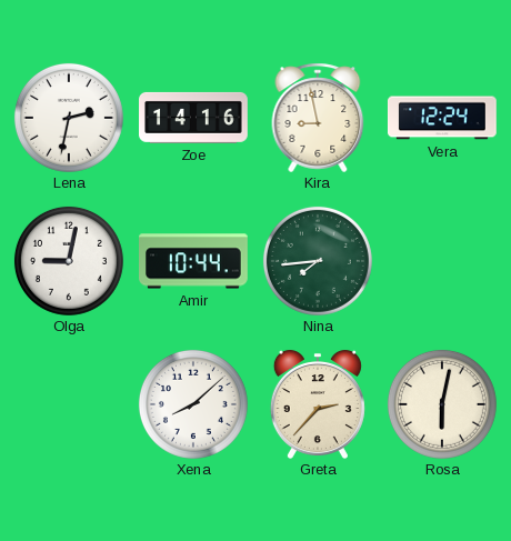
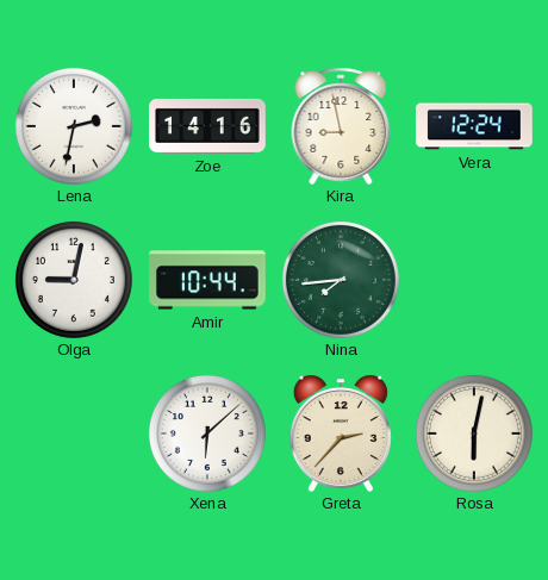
Xena: 8:08 -> 6:08 (207, 434)
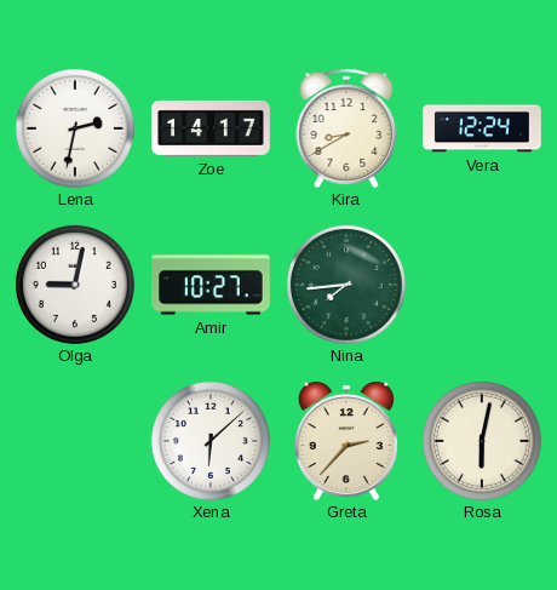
Zoe: 14:16 -> 14:17 (212, 128)
Kira: 8:58 -> 8:40 (346, 128)
Amir: 10:44 -> 10:27 (212, 285)
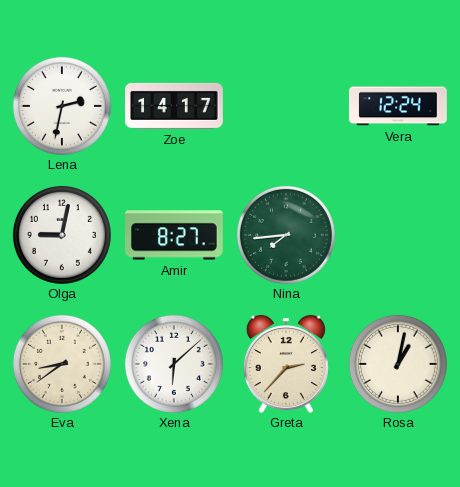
Kira: 8:40 -> none (346, 128)
Amir: 10:27 -> 8:27 (175, 235)
Eva: none -> 8:39 (62, 364)
Rosa: 6:02 -> 1:02 (398, 364)
